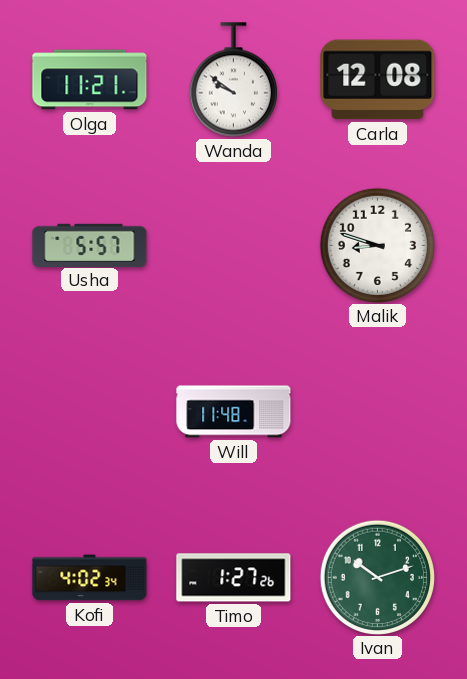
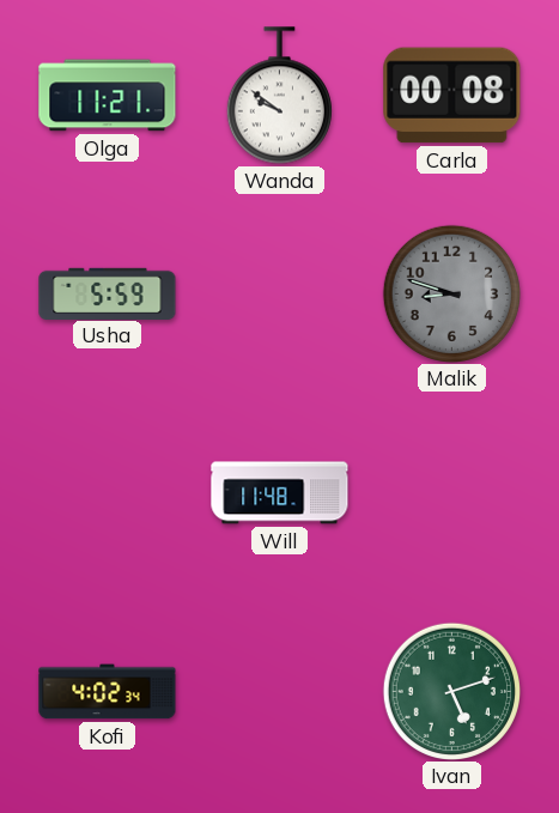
Carla: 12:08 -> 00:08 (452, 96)
Usha: 5:57 -> 5:59 (108, 293)
Malik dial: white -> grey (451, 293)
Timo: 1:27 -> none (234, 578)
Ivan: 10:12 -> 5:12 (451, 691)
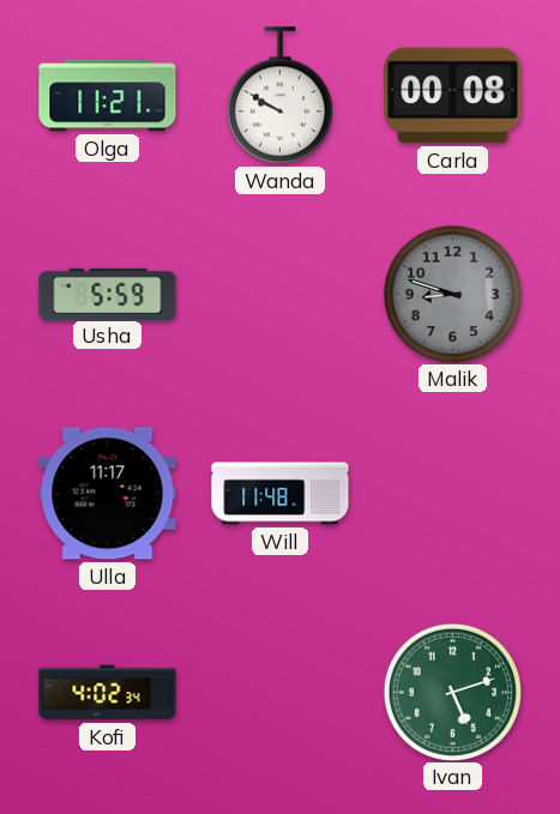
Wanda: 9:51 -> 9:50 (279, 96)
Ulla: none -> 11:17 (108, 494)
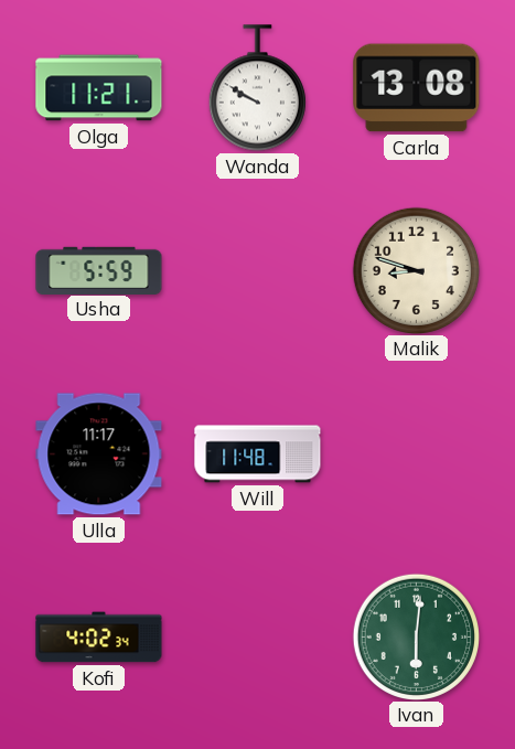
Carla: 00:08 -> 13:08 (417, 88)
Malik dial: grey -> cream (416, 270)
Ivan: 5:12 -> 6:01 (416, 636)
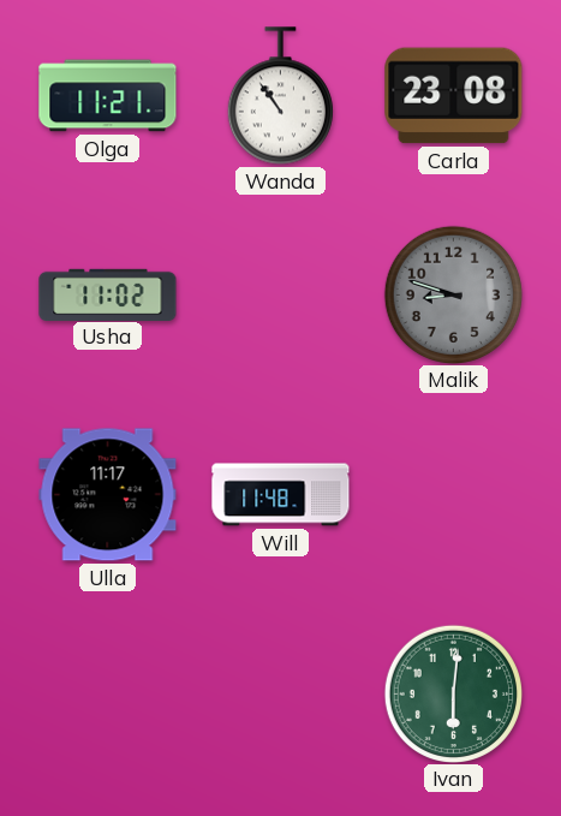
Wanda: 9:50 -> 10:54 (280, 96)
Carla: 13:08 -> 23:08 (454, 96)
Usha: 5:59 -> 11:02 (108, 294)
Malik dial: cream -> grey (453, 294)
Kofi: 4:02 -> none (99, 638)
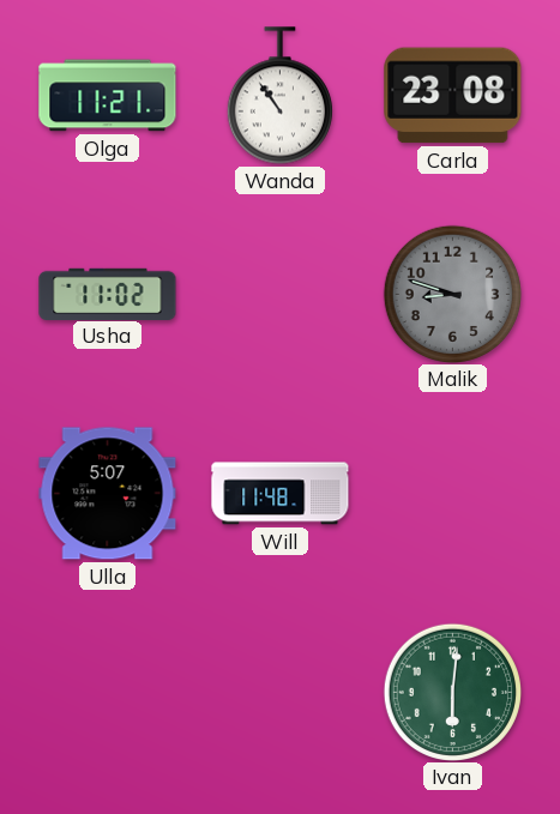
Ulla: 11:17 -> 5:07 (108, 494)
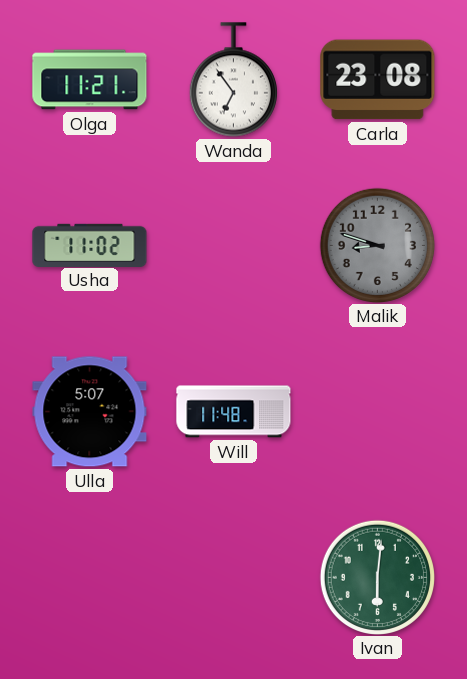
Wanda: 10:54 -> 6:54 (233, 80)
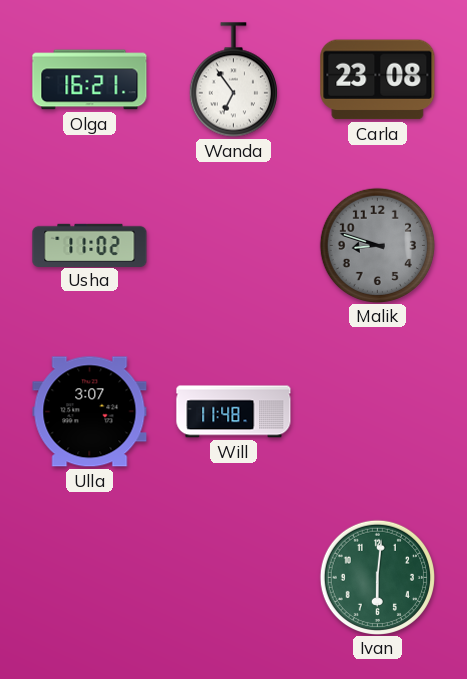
Olga: 11:21 -> 16:21 (90, 80)
Ulla: 5:07 -> 3:07 (90, 412)
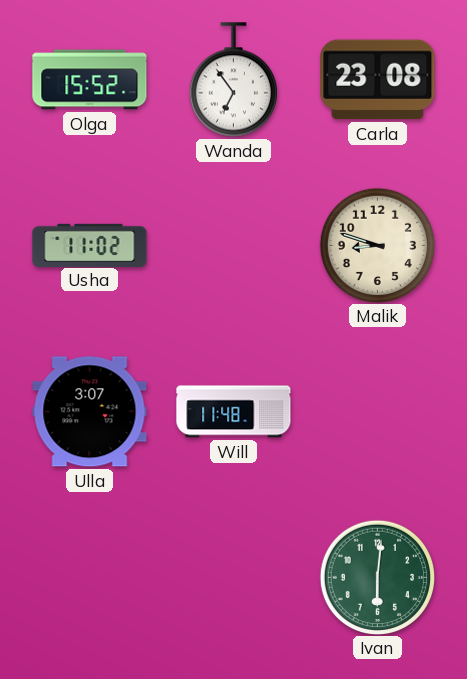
Olga: 16:21 -> 15:52 (90, 80)
Malik dial: grey -> cream (377, 245)
